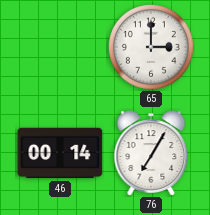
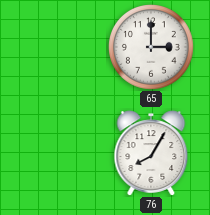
46: 00:14 -> none (60, 153)
76: 7:05 -> 8:05 (151, 153)
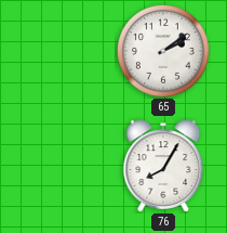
65: 3:00 -> 2:09 (164, 52)
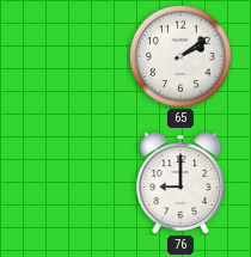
76: 8:05 -> 9:00 (180, 183)
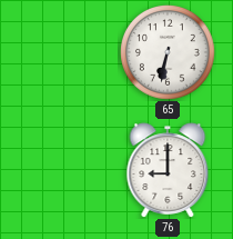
65: 2:09 -> 6:32 (169, 53)
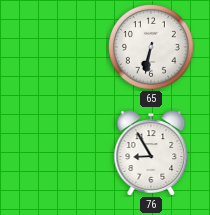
76: 9:00 -> 8:55 (151, 153)
